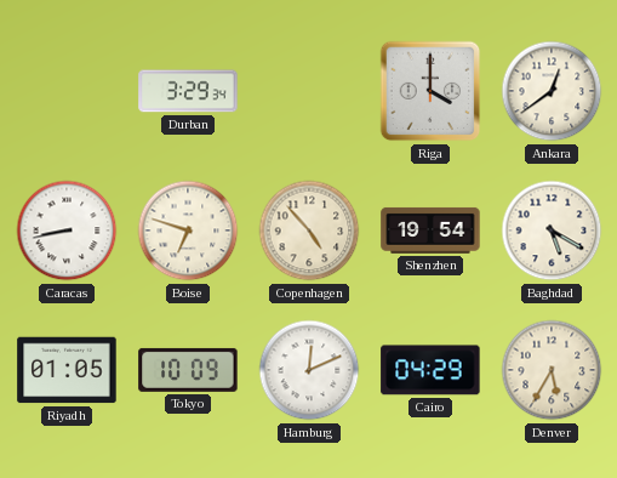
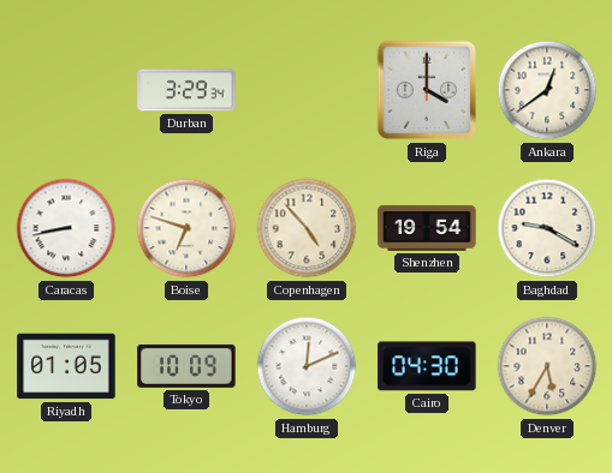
Baghdad: 5:20 -> 9:20 (547, 228)
Cairo: 04:29 -> 04:30 (427, 366)
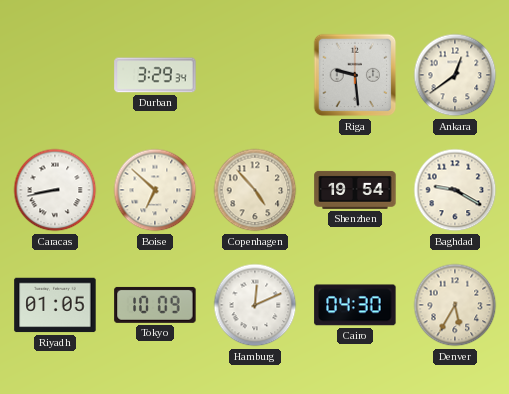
Riga: 4:00 -> 9:29 (355, 75)
Boise: 6:48 -> 6:52 (155, 190)
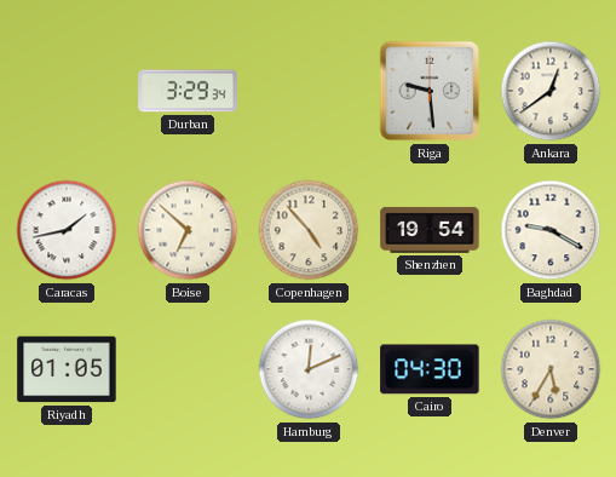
Caracas: 8:43 -> 1:43 (67, 230)
Tokyo: 10:09 -> none (155, 305)
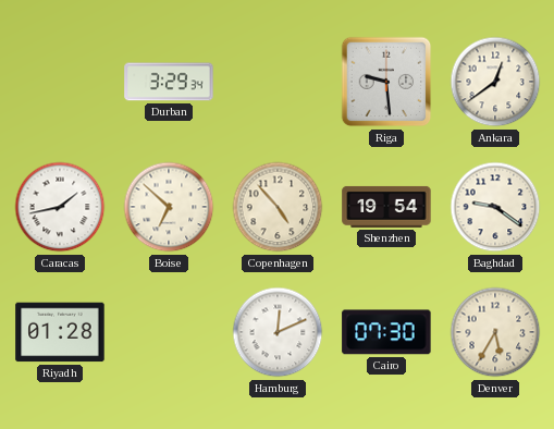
Baghdad: 9:20 -> 9:21 (495, 207)
Riyadh: 01:05 -> 01:28 (60, 332)
Cairo: 04:30 -> 07:30 (386, 332)
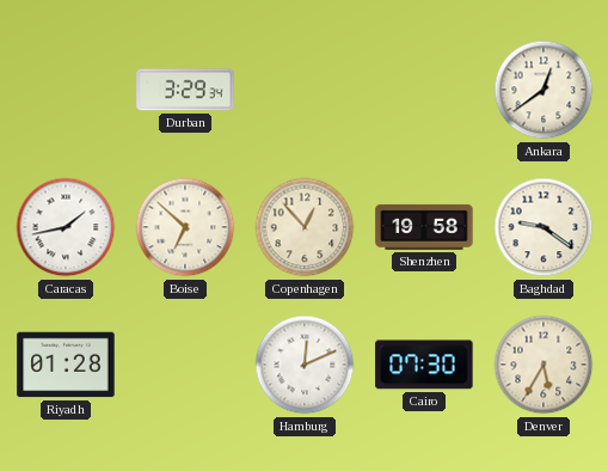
Riga: 9:29 -> none (386, 82)
Copenhagen: 4:53 -> 12:53 (305, 227)
Shenzhen: 19:54 -> 19:58 (424, 227)
